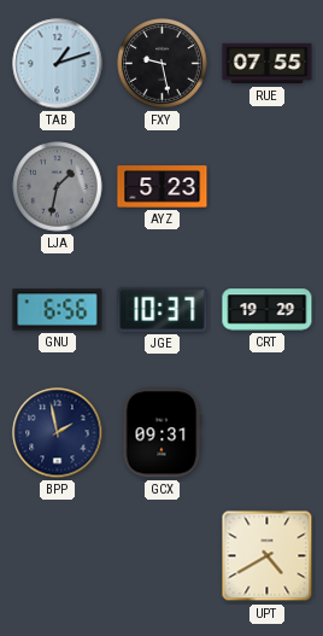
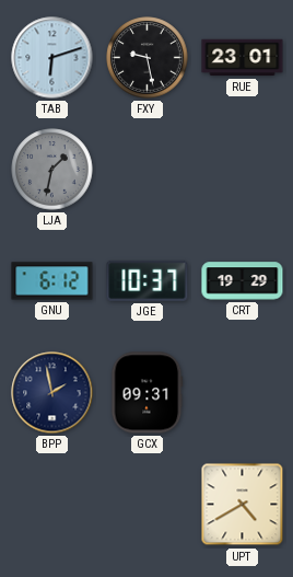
TAB: 1:12 -> 6:12 (52, 58)
RUE: 07:55 -> 23:01 (243, 58)
AYZ: 5:23 -> none (163, 187)
GNU: 6:56 -> 6:12 (52, 281)
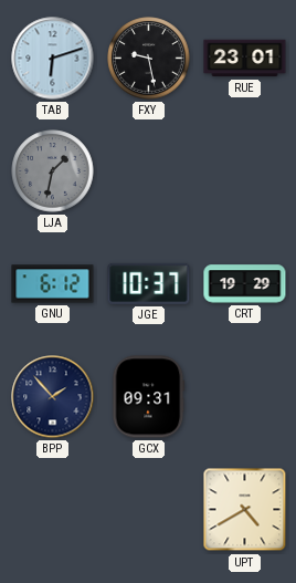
BPP: 1:58 -> 1:53 (53, 397)
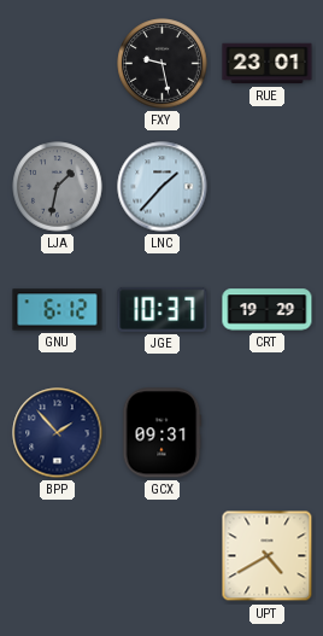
TAB: 6:12 -> none (53, 59)
LNC: none -> 1:37 (163, 187)
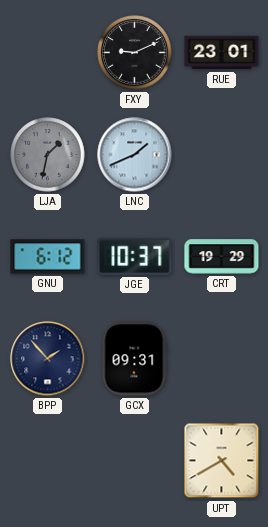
FXY: 9:28 -> 9:11 (135, 53)
LNC: 1:37 -> 1:41 (135, 155)
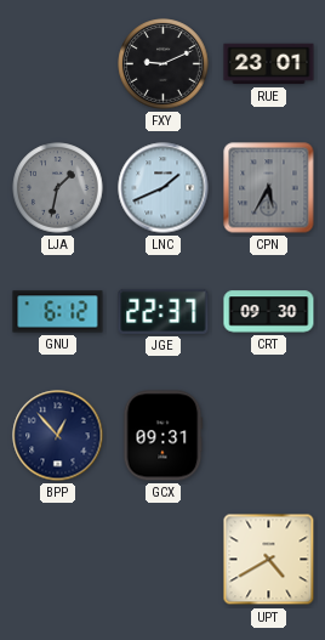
CPN: none -> 5:35 (269, 188)
JGE: 10:37 -> 22:37 (164, 311)
CRT: 19:29 -> 09:30 (269, 312)
BPP: 1:53 -> 12:53 (58, 436)
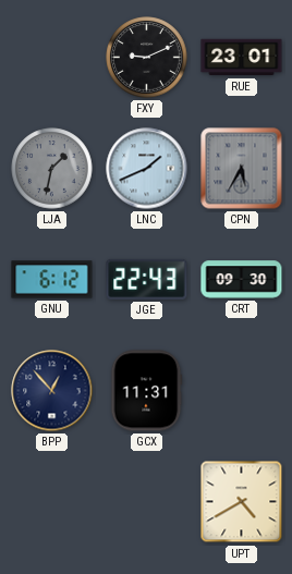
JGE: 22:37 -> 22:43 (147, 279)
GCX: 09:31 -> 11:31 (147, 391)
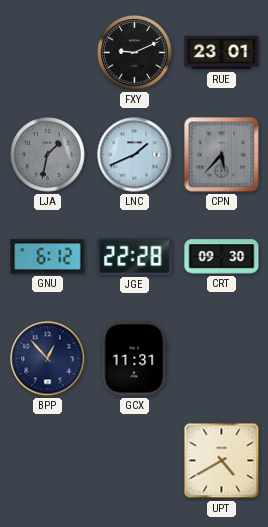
CPN: 5:35 -> 5:37 (222, 155)
JGE: 22:43 -> 22:28 (135, 256)
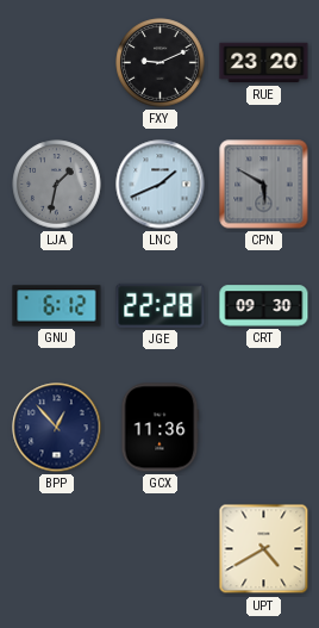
RUE: 23:01 -> 23:20 (264, 63)
CPN: 5:37 -> 5:50 (264, 185)
GCX: 11:31 -> 11:36 (161, 428)
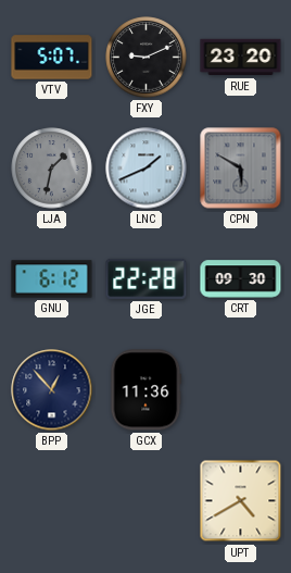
VTV: none -> 5:07 (52, 58)
